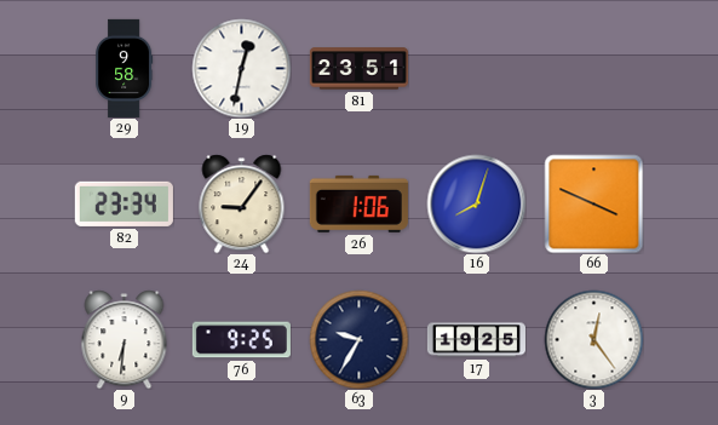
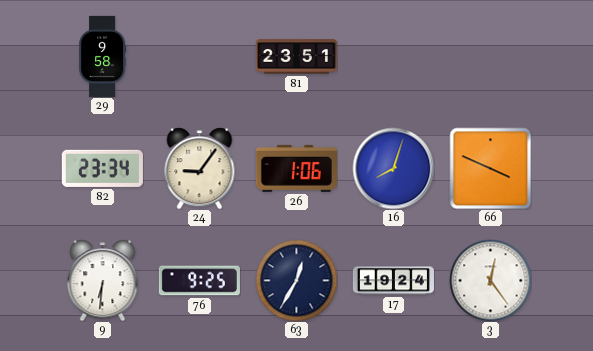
19: 12:32 -> none (241, 68)
63: 9:35 -> 12:35 (296, 280)
17: 19:25 -> 19:24 (393, 281)
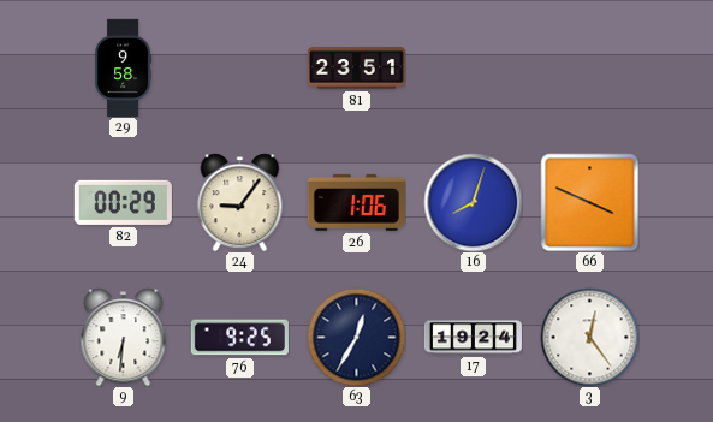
82: 23:34 -> 00:29 (123, 202)
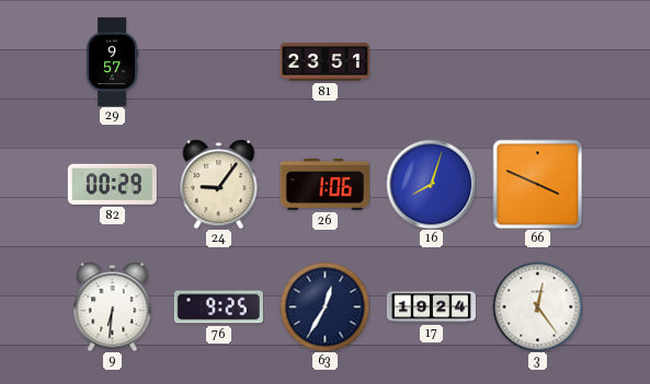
29: 9:58 -> 9:57 (113, 61)
